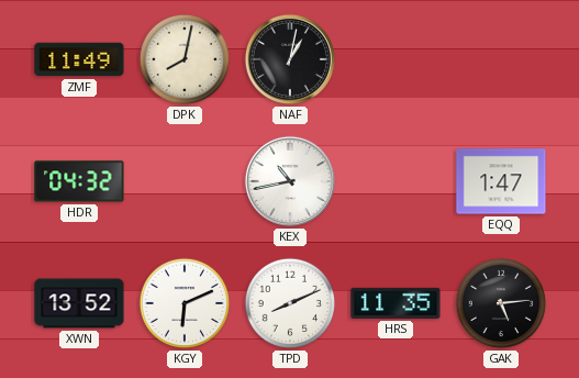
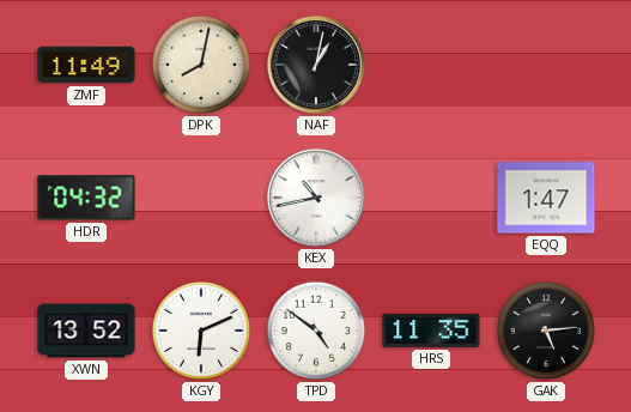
TPD: 8:11 -> 4:51 (316, 331)
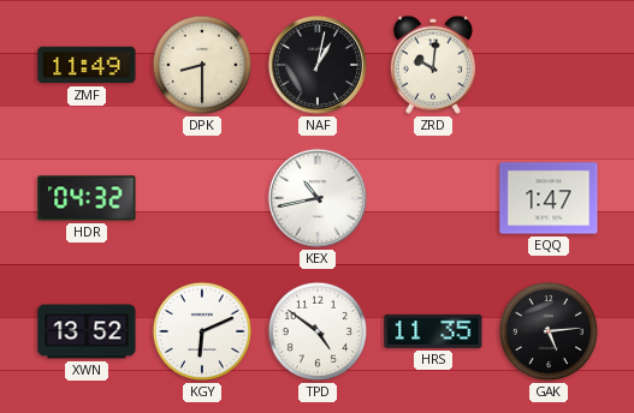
DPK: 8:02 -> 8:30 (202, 65)
ZRD: none -> 10:01 (432, 65)
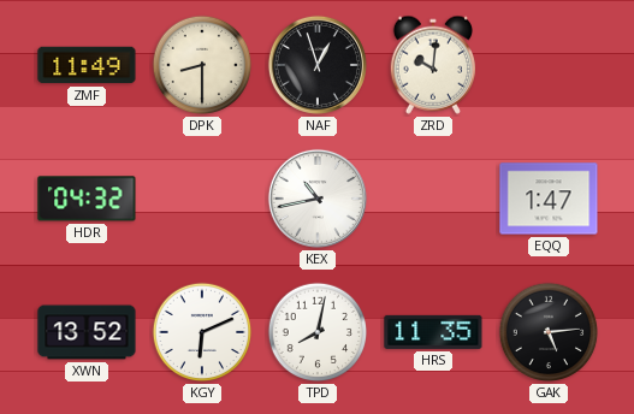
NAF: 1:02 -> 12:57 (318, 65)
TPD: 4:51 -> 8:02 (318, 332)
